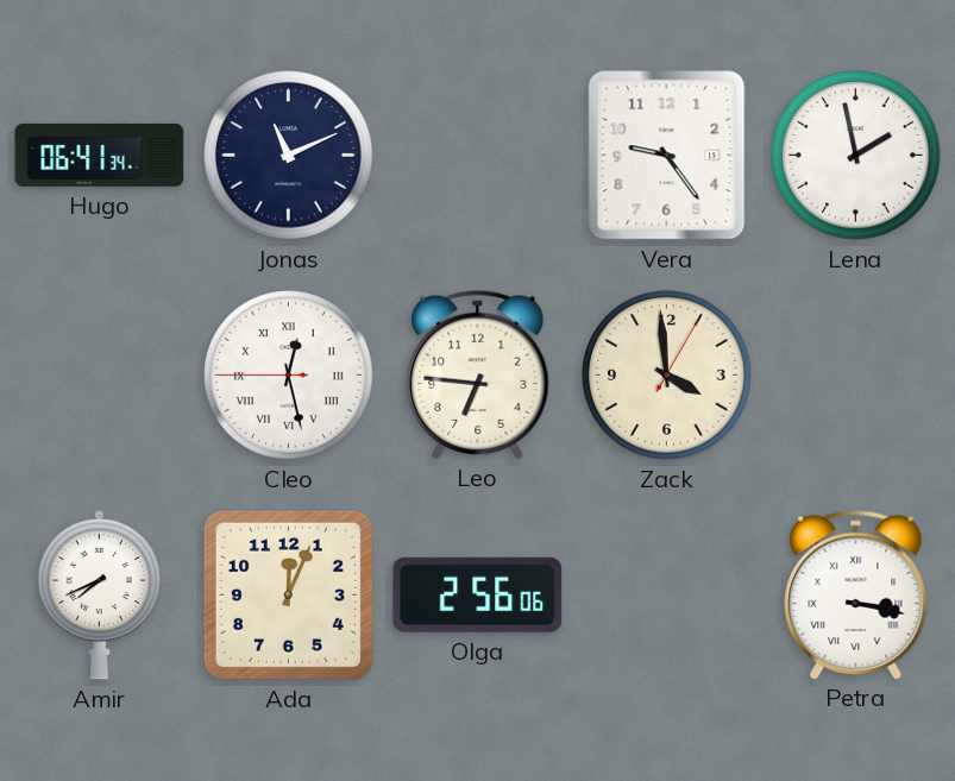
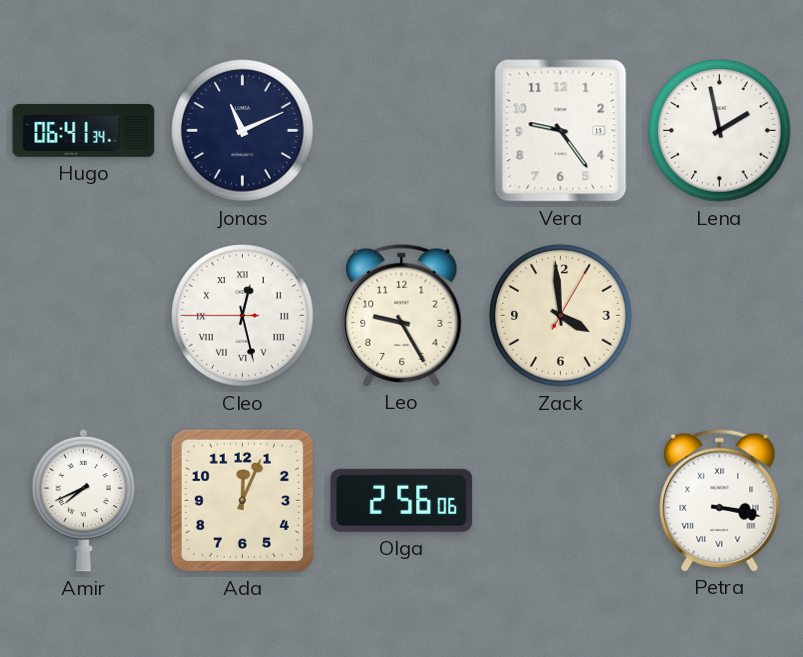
Leo: 6:46 -> 9:25 (402, 315)
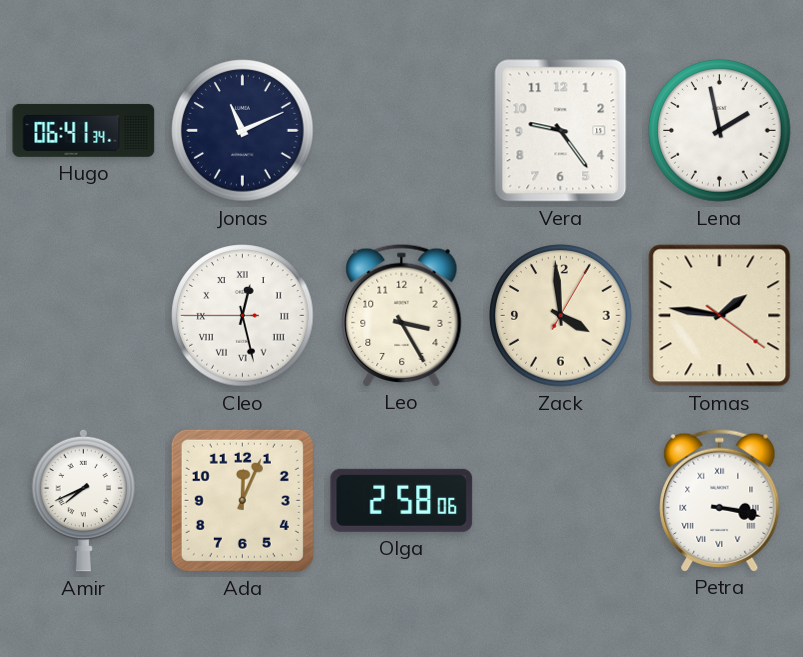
Leo: 9:25 -> 3:25 (402, 315)
Tomas: none -> 1:46 (720, 316)
Olga: 2:56 -> 2:58 (402, 500)
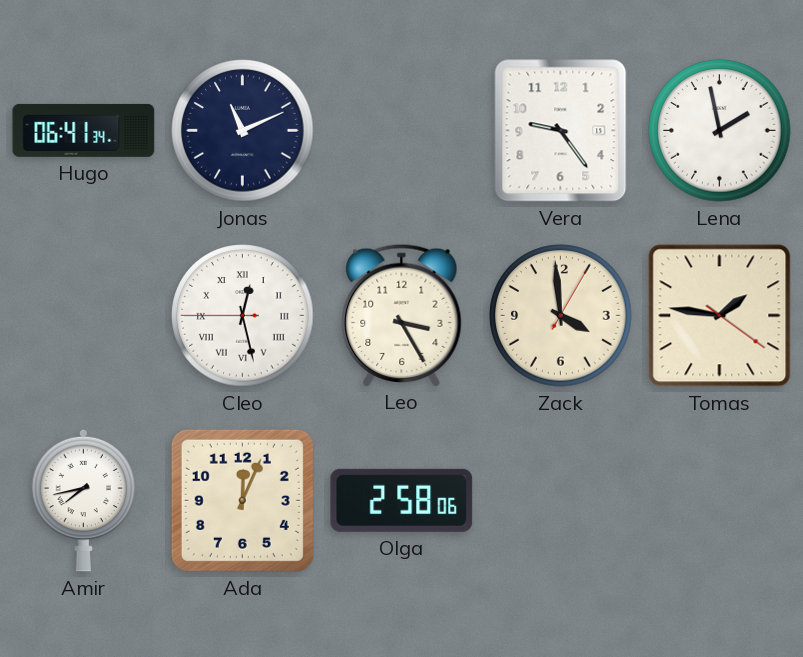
Amir: 7:41 -> 7:43 (83, 500)
Petra: 3:17 -> none (720, 500)
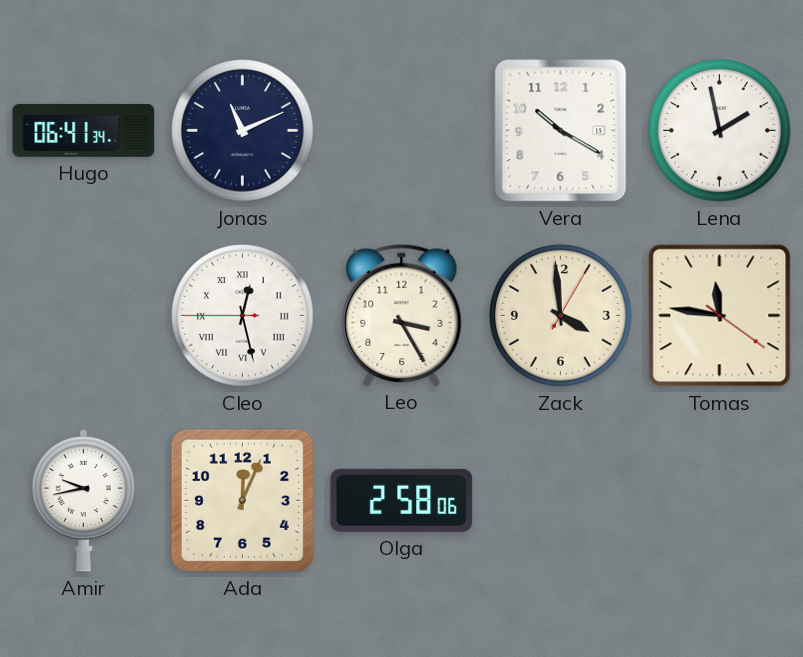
Vera: 9:24 -> 10:20 (561, 131)
Tomas: 1:46 -> 11:46 (720, 316)
Amir: 7:43 -> 9:43 (83, 500)
